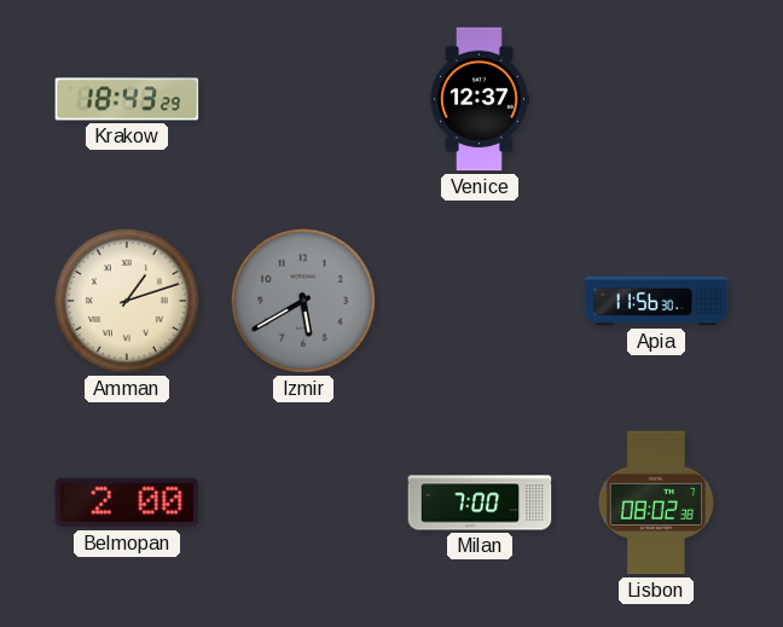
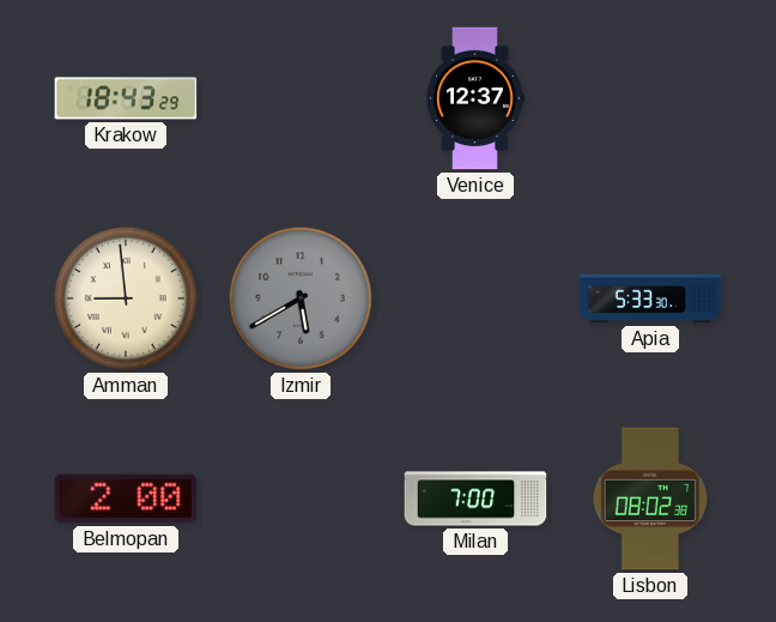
Amman: 1:12 -> 8:59 (126, 298)
Apia: 11:56 -> 5:33 (650, 298)
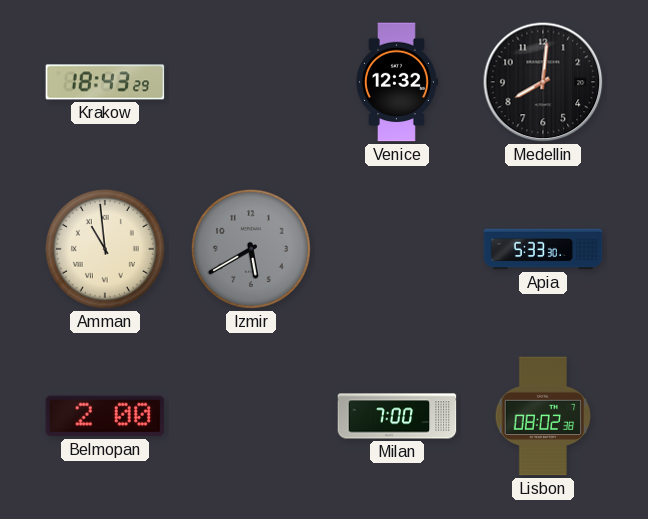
Venice: 12:37 -> 12:32 (396, 82)
Medellin: none -> 8:01 (543, 82)
Amman: 8:59 -> 10:59 (105, 249)
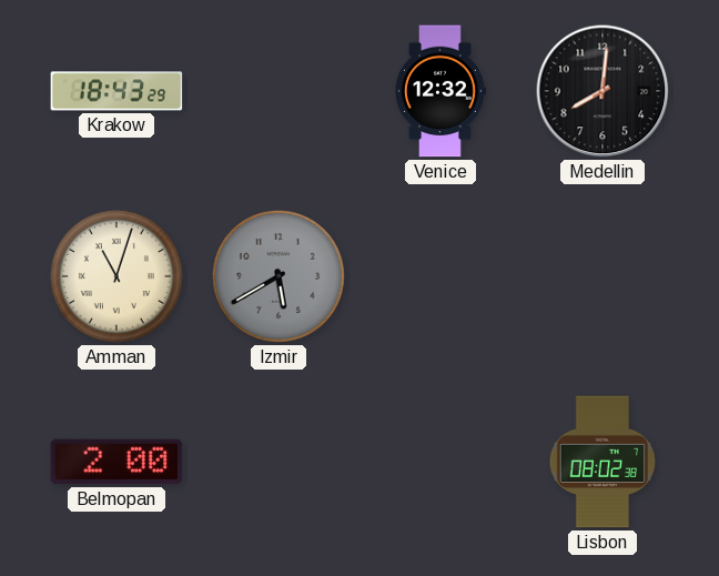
Amman: 10:59 -> 11:03 (117, 276)
Apia: 5:33 -> none (543, 249)
Milan: 7:00 -> none (397, 416)
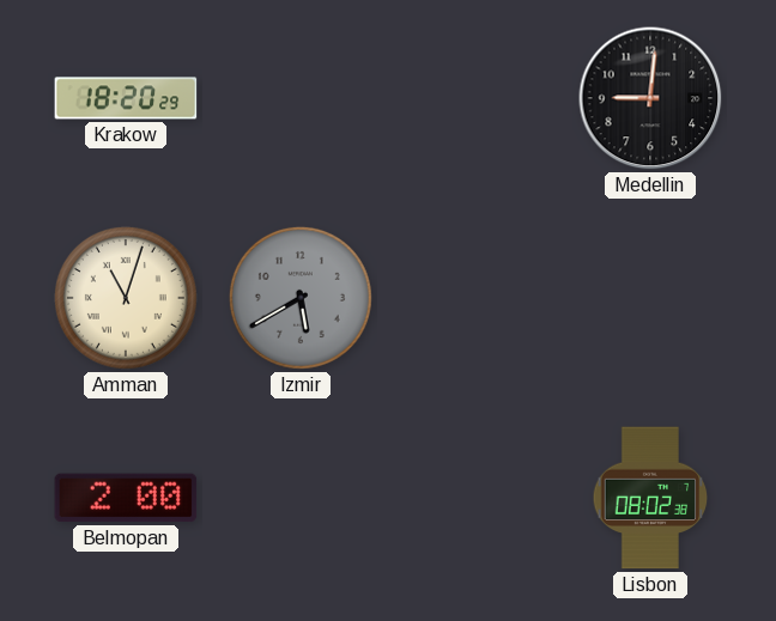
Krakow: 18:43 -> 18:20 (126, 98)
Venice: 12:32 -> none (439, 91)
Medellin: 8:01 -> 9:01 (650, 98)
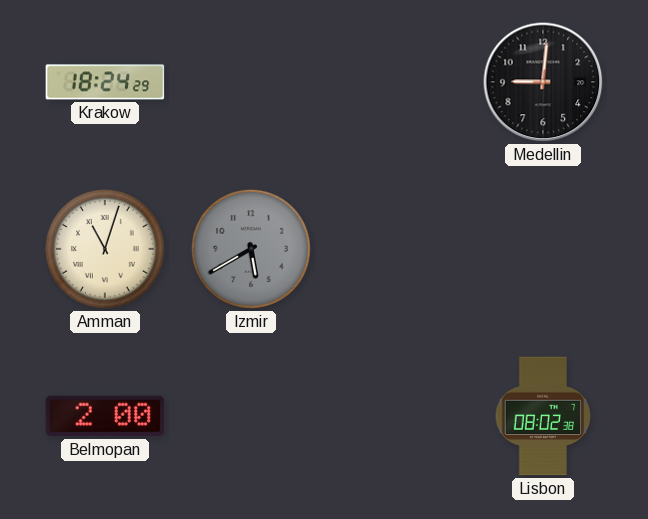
Krakow: 18:20 -> 18:24 (105, 82)
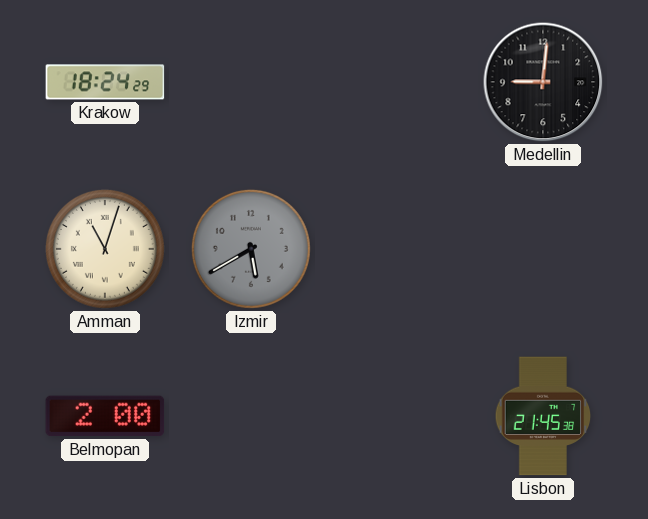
Lisbon: 08:02 -> 21:45 (543, 416)
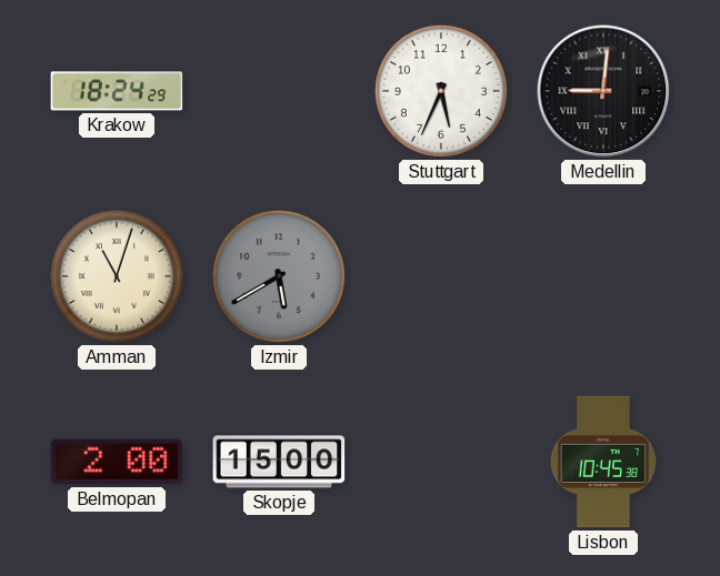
Stuttgart: none -> 5:34 (441, 91)
Medellin numerals: Arabic -> Roman (603, 91)
Skopje: none -> 15:00 (279, 462)
Lisbon: 21:45 -> 10:45 (603, 462)
